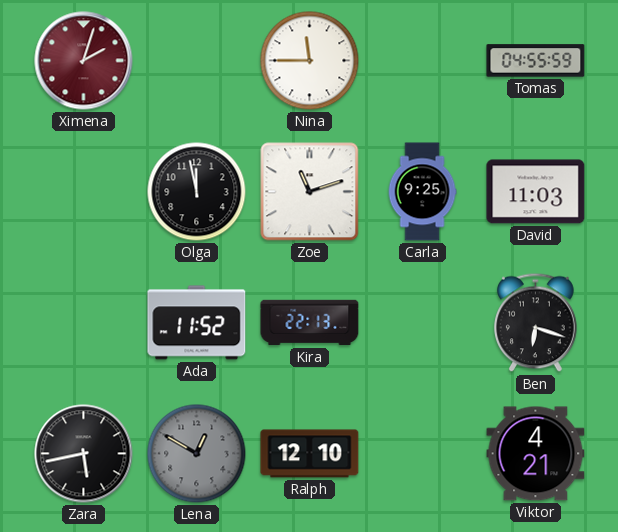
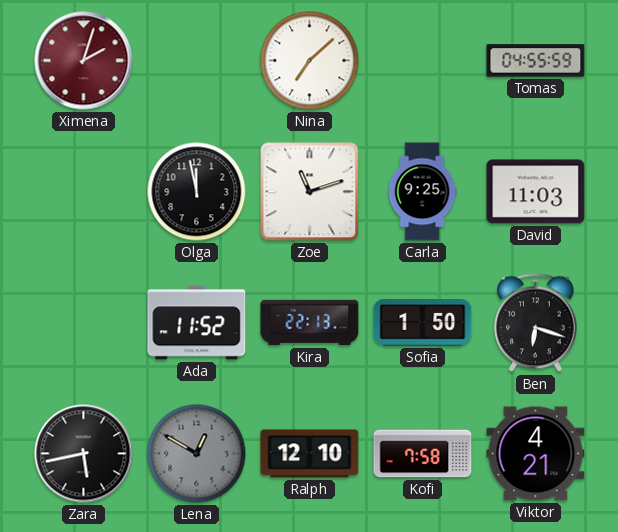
Nina: 11:45 -> 7:08 (310, 61)
Sofia: none -> 1:50 (423, 323)
Kofi: none -> 7:58 (423, 454)
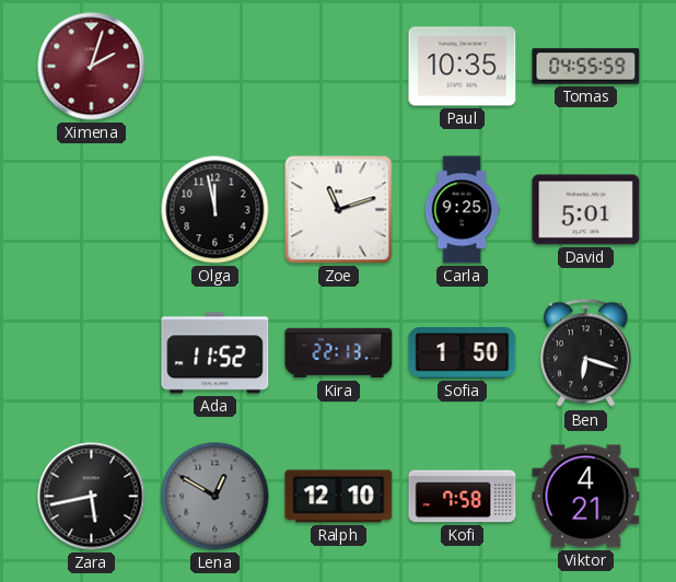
Nina: 7:08 -> none (310, 61)
Paul: none -> 10:35 (463, 67)
David: 11:03 -> 5:01 (586, 210)
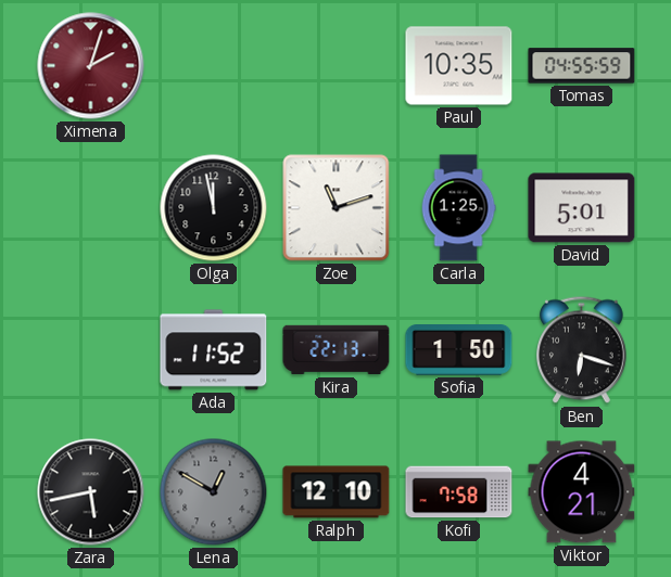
Carla: 9:25 -> 1:25 (458, 208)
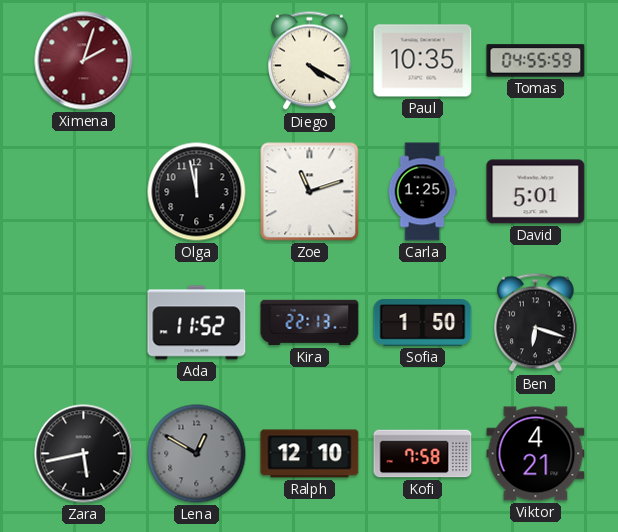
Diego: none -> 4:20 (310, 61)
